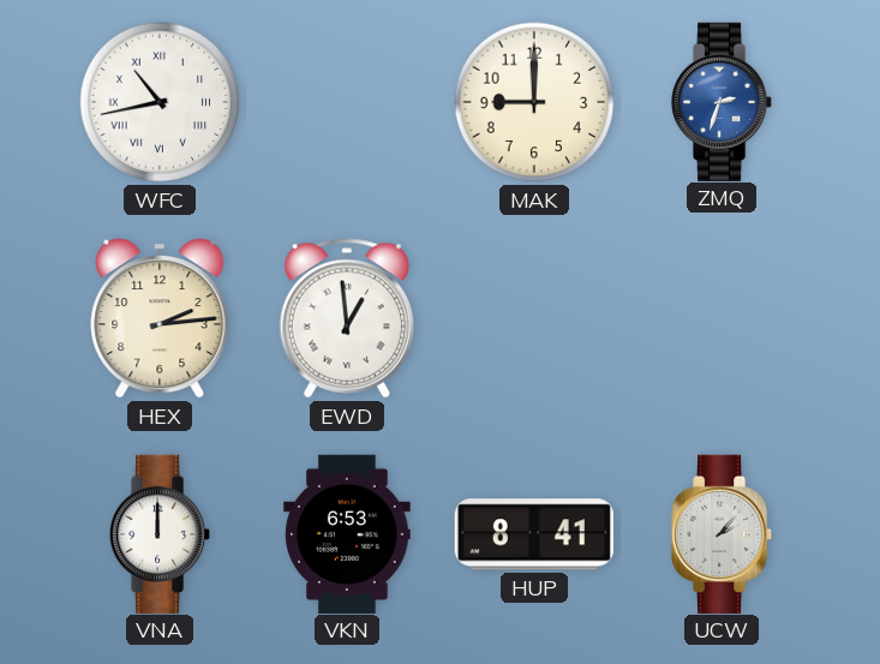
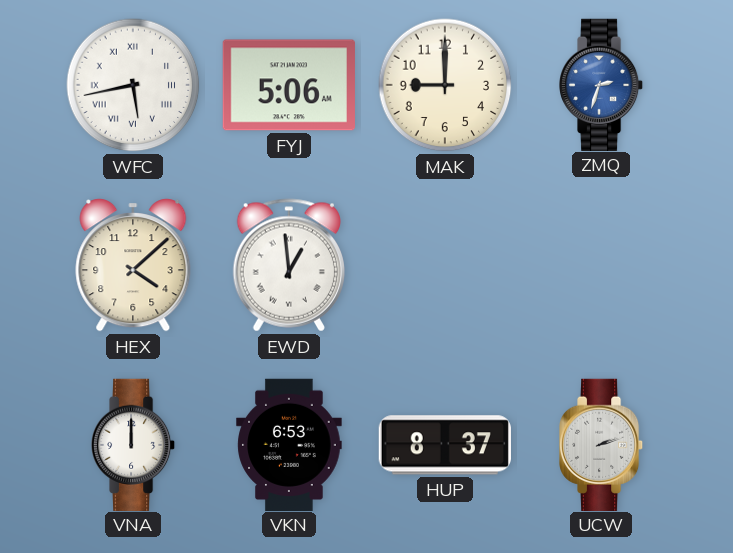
WFC: 10:43 -> 5:43 (133, 85)
FYJ: none -> 5:06 (289, 85)
HEX: 2:14 -> 4:08 (133, 265)
HUP: 8:41 -> 8:37 (445, 445)
UCW: 2:07 -> 2:12 (602, 444)
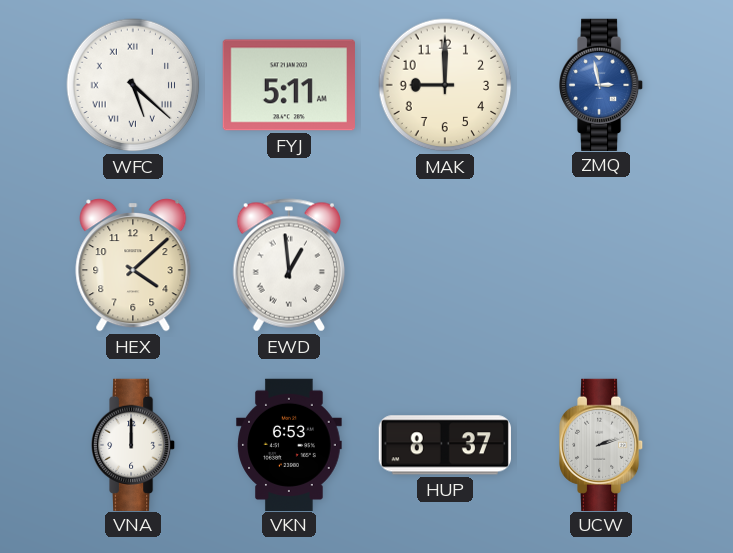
WFC: 5:43 -> 5:22 (133, 85)
FYJ: 5:06 -> 5:11 (289, 85)
ZMQ: 2:33 -> 2:58 (602, 84)
